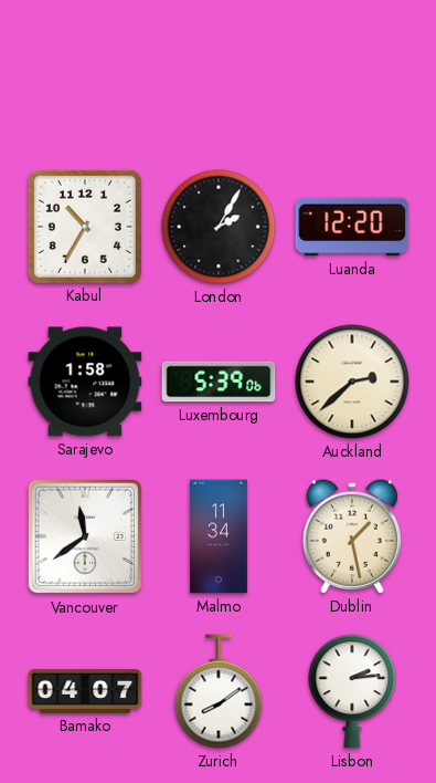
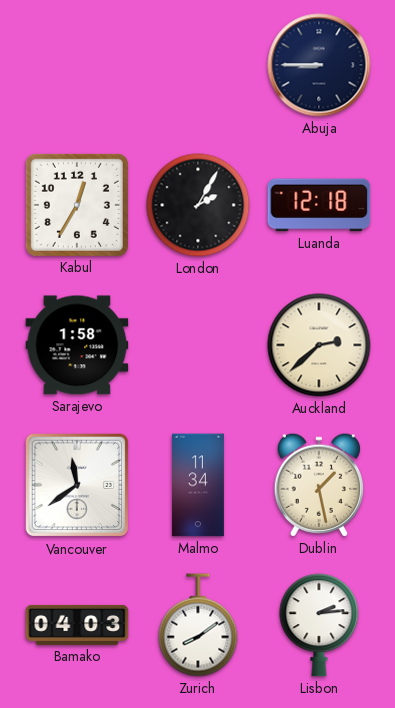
Abuja: none -> 8:45 (319, 65)
Kabul: 10:35 -> 12:35 (77, 205)
Luanda: 12:20 -> 12:18 (319, 205)
Luxembourg: 5:39 -> none (219, 382)
Bamako: 04:07 -> 04:03 (77, 625)
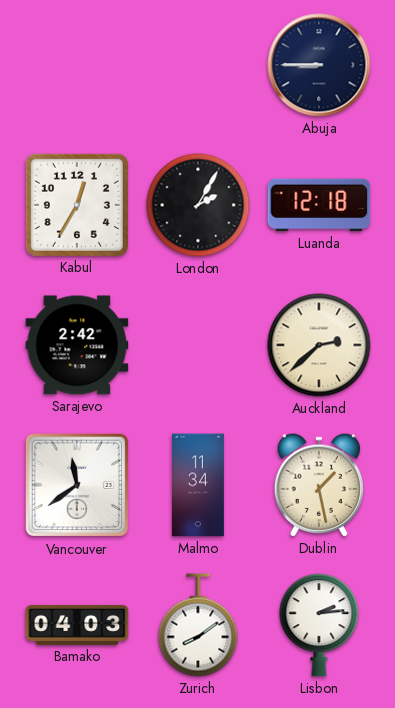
Sarajevo: 1:58 -> 2:42 (77, 345)
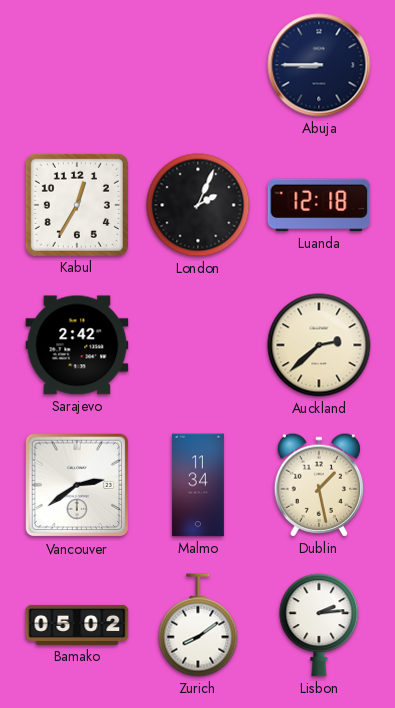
London: 2:05 -> 2:04 (198, 205)
Vancouver: 11:39 -> 2:39 (77, 485)
Bamako: 04:03 -> 05:02 (77, 625)
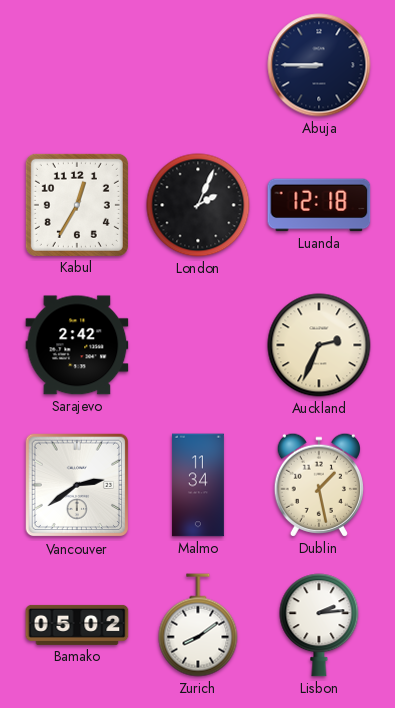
Auckland: 2:38 -> 2:34 (319, 345)
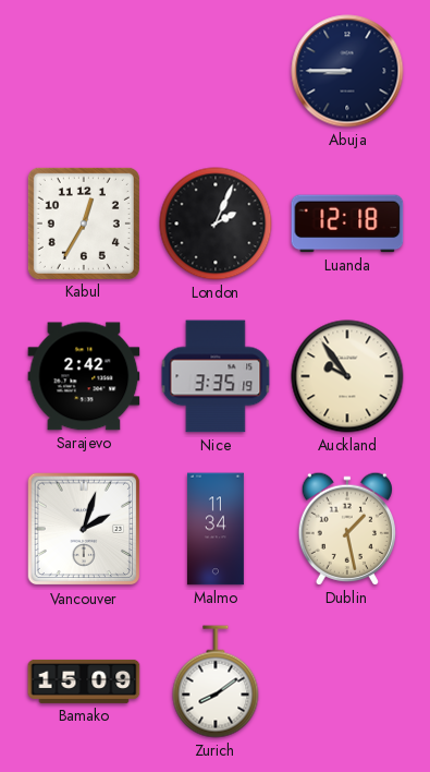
Nice: none -> 3:35 (216, 376)
Auckland: 2:34 -> 9:54 (347, 376)
Vancouver: 2:39 -> 2:03 (84, 529)
Bamako: 05:02 -> 15:09 (84, 681)
Lisbon: 2:14 -> none (319, 625)
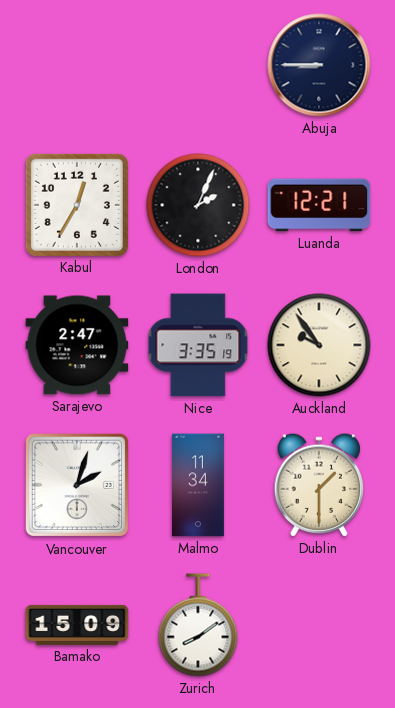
Luanda: 12:18 -> 12:21 (319, 205)
Sarajevo: 2:42 -> 2:47 (77, 345)
Dublin: 1:28 -> 1:30 (319, 485)
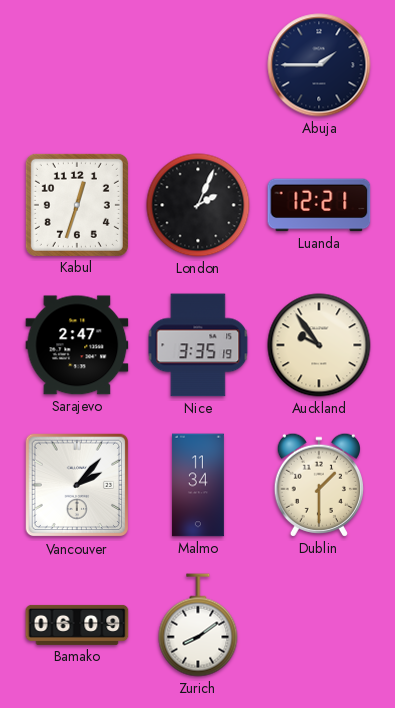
Abuja: 8:45 -> 1:45 (319, 65)
Kabul: 12:35 -> 12:33 (77, 205)
Vancouver: 2:03 -> 2:07 (77, 485)
Bamako: 15:09 -> 06:09 (77, 625)
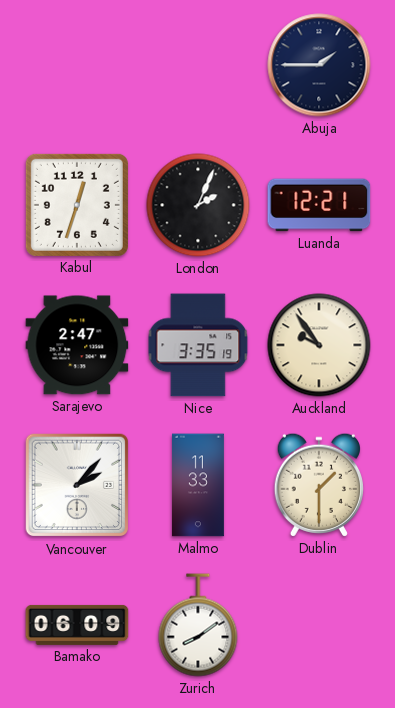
Malmo: 11:34 -> 11:33 (198, 485)
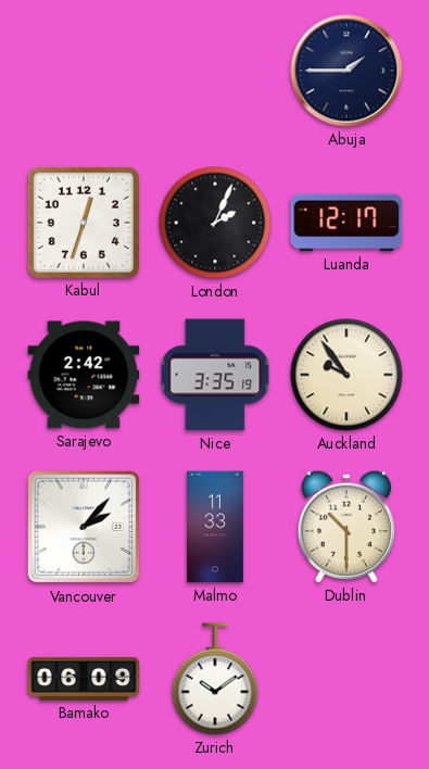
Luanda: 12:21 -> 12:17 (346, 223)
Sarajevo: 2:47 -> 2:42 (84, 375)
Dublin: 1:30 -> 10:30 (346, 527)
Zurich: 8:09 -> 10:09 (215, 679)
